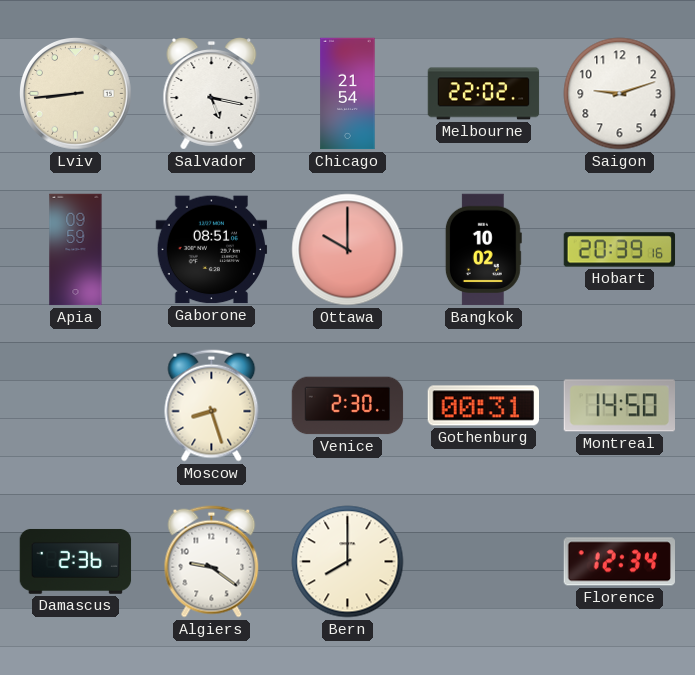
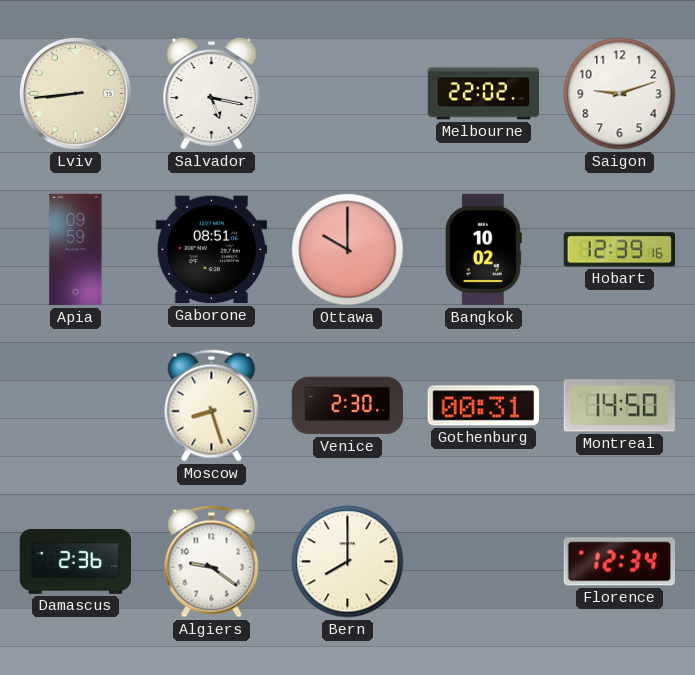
Chicago: 21:54 -> none (348, 94)
Hobart: 20:39 -> 12:39 (620, 250)
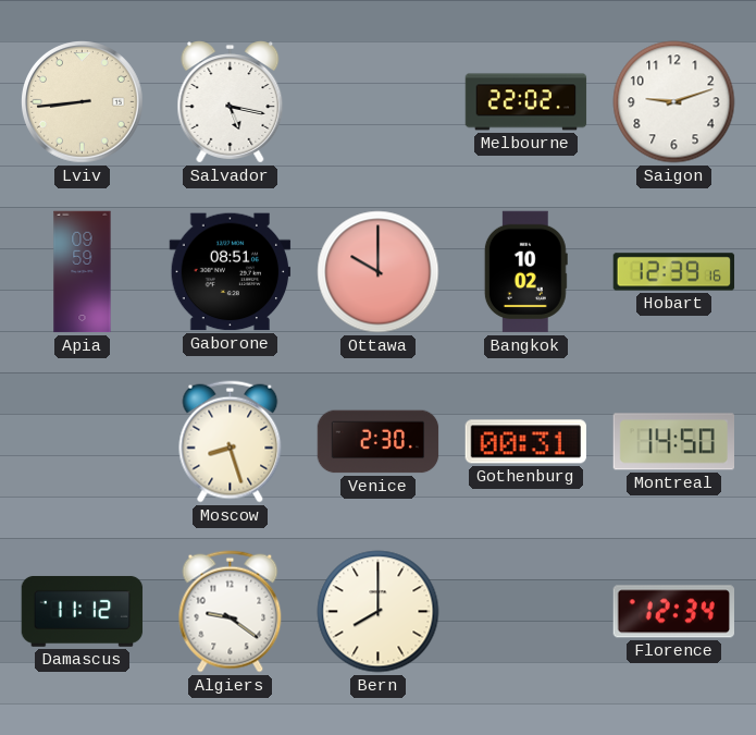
Damascus: 2:36 -> 11:12 (83, 611)
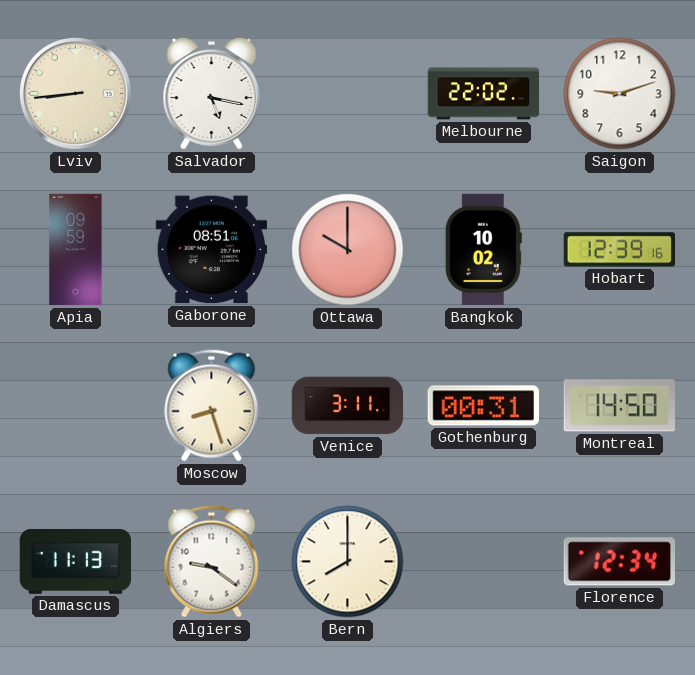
Venice: 2:30 -> 3:11 (348, 406)
Damascus: 11:12 -> 11:13 (76, 561)
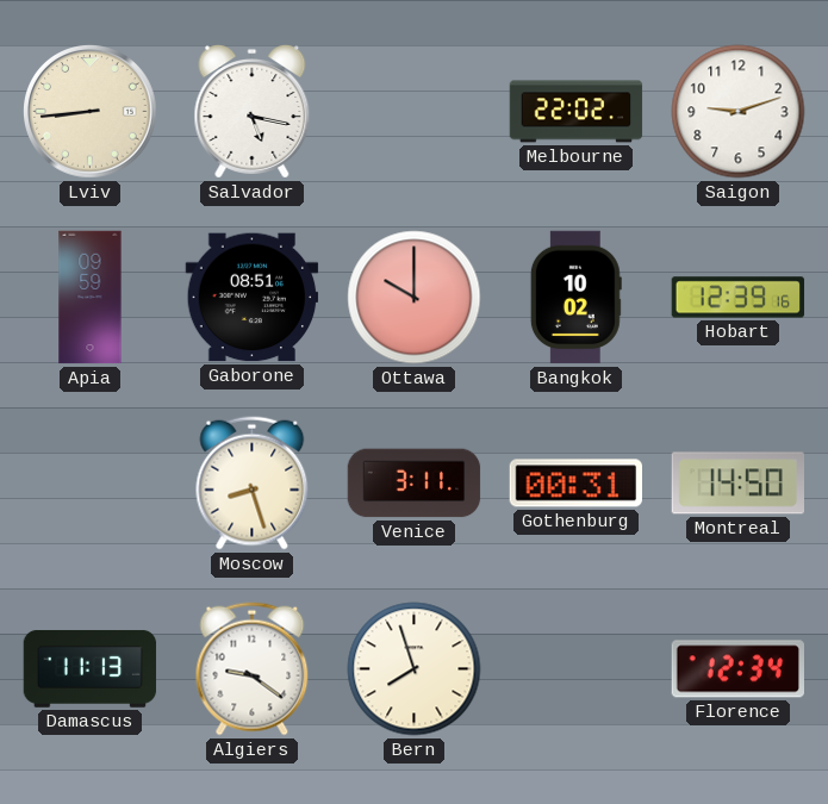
Bern: 8:00 -> 7:57 (415, 669)
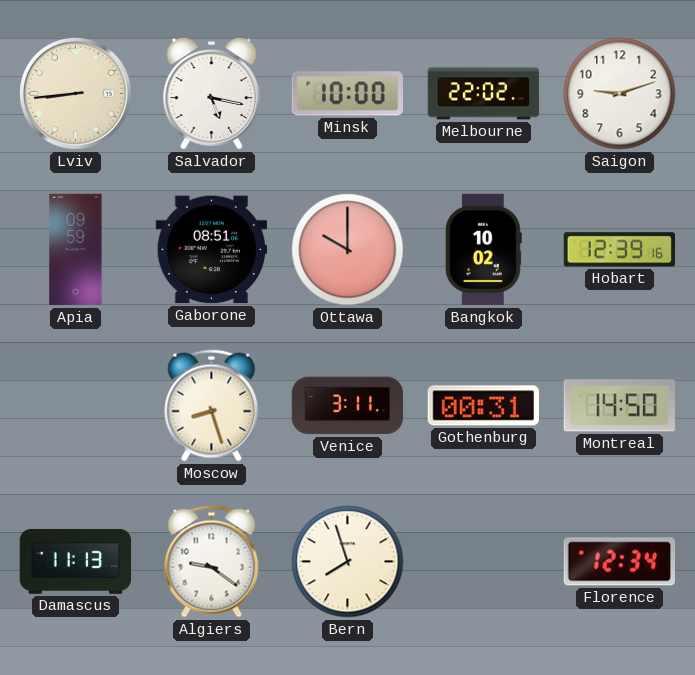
Minsk: none -> 10:00 (347, 94)
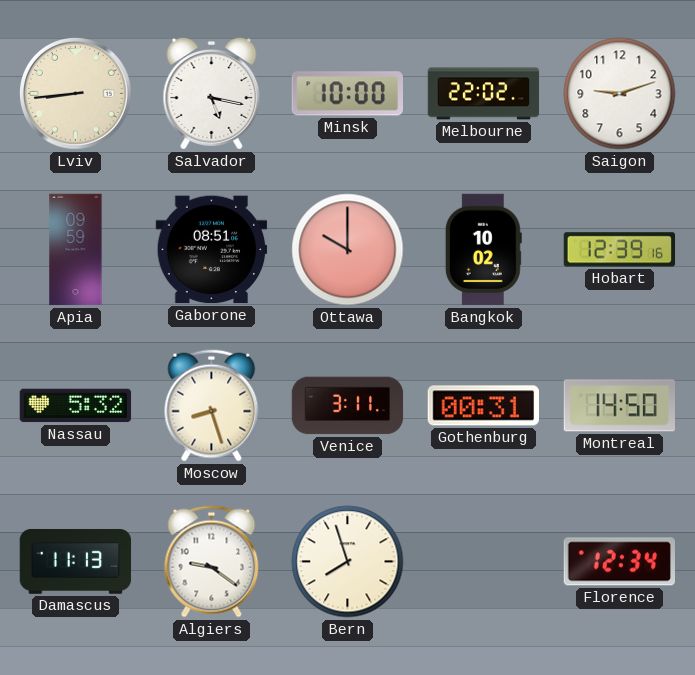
Nassau: none -> 5:32 (76, 406)
